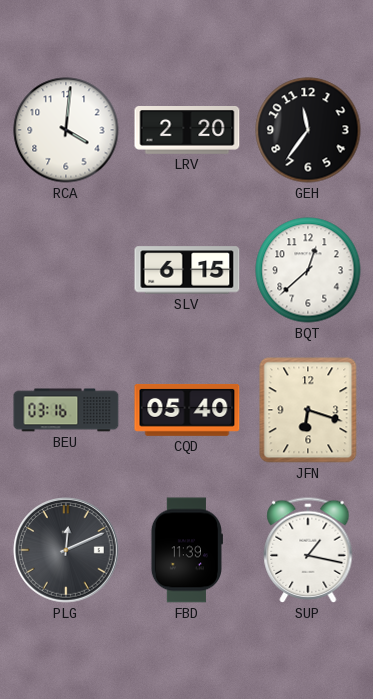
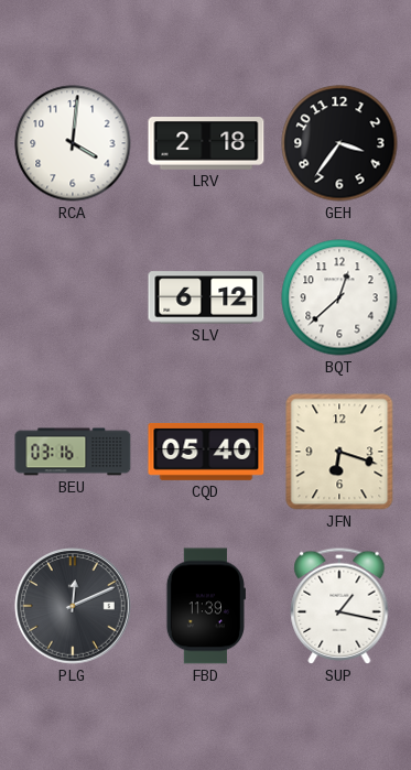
LRV: 2:20 -> 2:18 (206, 144)
GEH: 11:36 -> 3:36 (339, 143)
SLV: 6:15 -> 6:12 (206, 297)
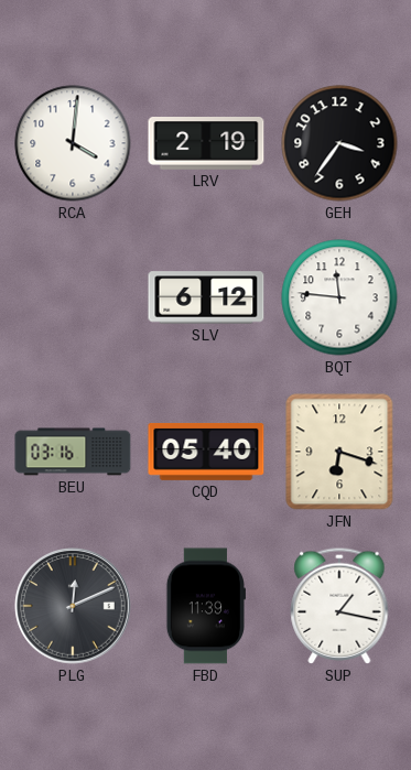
LRV: 2:18 -> 2:19 (206, 144)
BQT: 12:38 -> 11:46 (339, 297)
